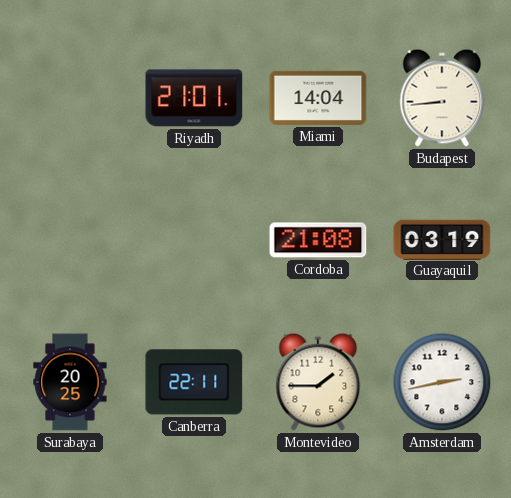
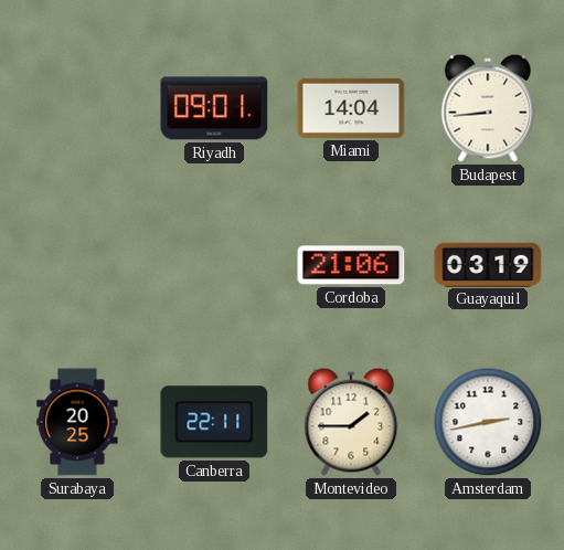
Riyadh: 21:01 -> 09:01 (214, 108)
Cordoba: 21:08 -> 21:06 (351, 265)
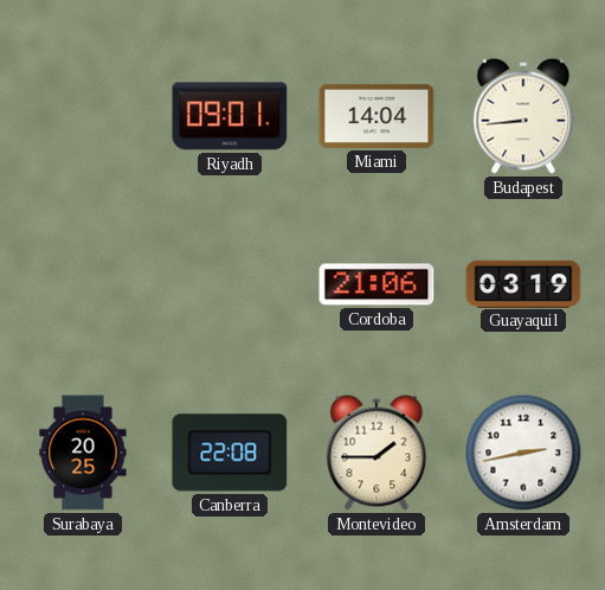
Canberra: 22:11 -> 22:08 (230, 453)
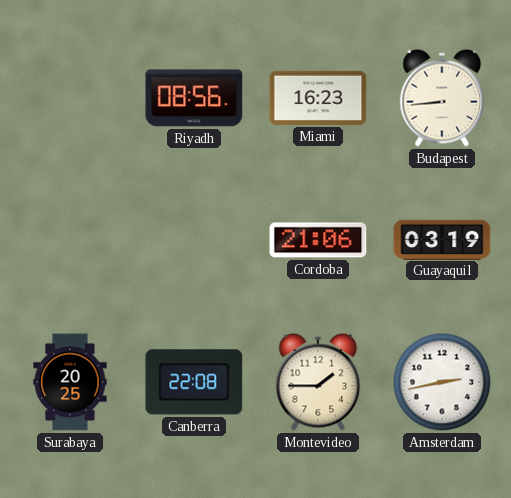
Riyadh: 09:01 -> 08:56 (194, 98)
Miami: 14:04 -> 16:23 (318, 98)
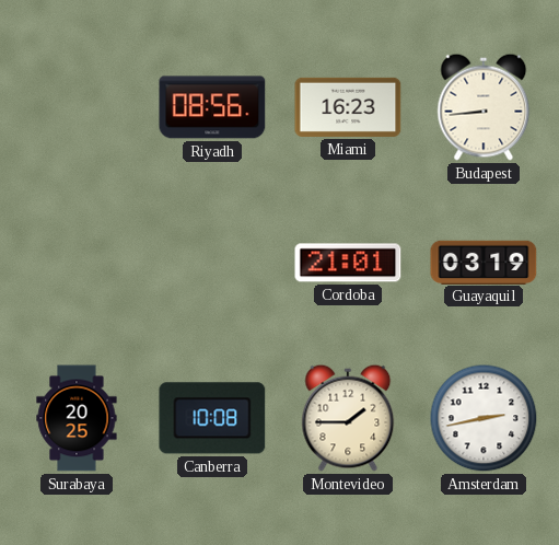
Cordoba: 21:06 -> 21:01 (348, 263)
Canberra: 22:08 -> 10:08 (212, 418)
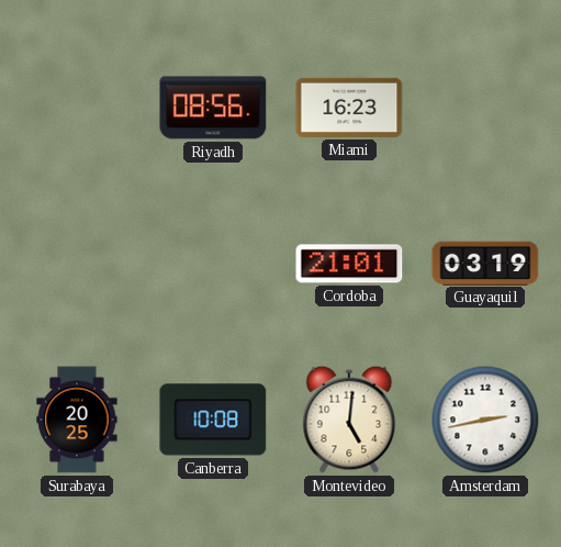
Budapest: 8:44 -> none (484, 107)
Montevideo: 1:45 -> 5:01 (349, 420)
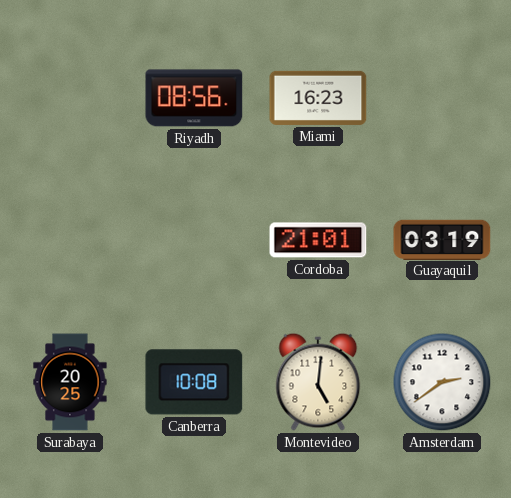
Amsterdam: 2:43 -> 2:39 (442, 382)
